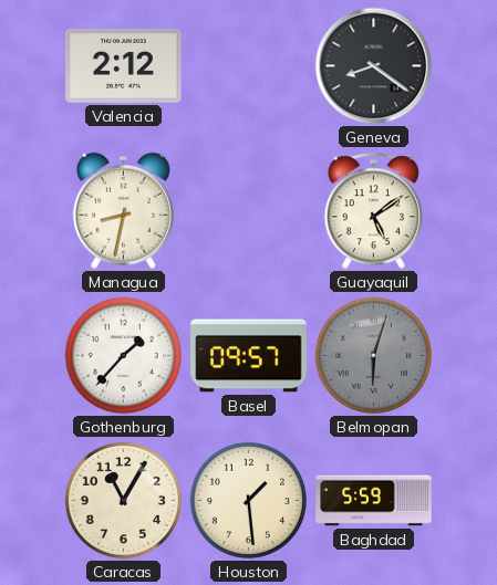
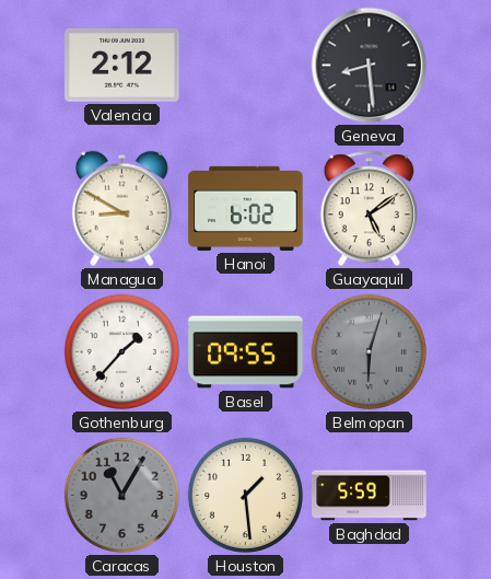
Geneva: 8:21 -> 8:29 (370, 66)
Managua: 8:32 -> 8:50 (121, 208)
Hanoi: none -> 6:02 (246, 208)
Basel: 09:57 -> 09:55 (246, 352)
Caracas dial: cream -> grey (121, 495)
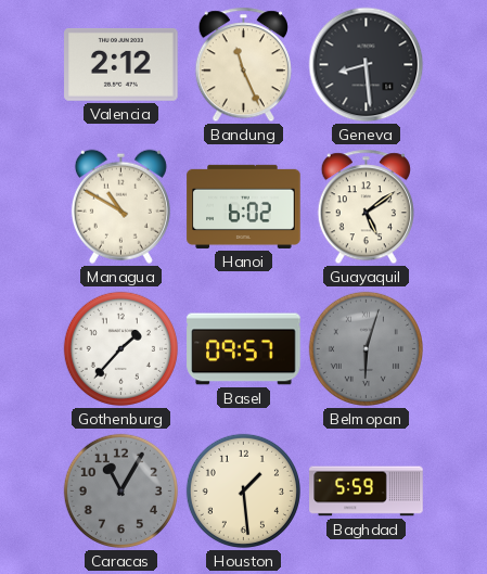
Bandung: none -> 11:26 (243, 65)
Managua: 8:50 -> 10:50 (120, 206)
Basel: 09:55 -> 09:57 (244, 349)
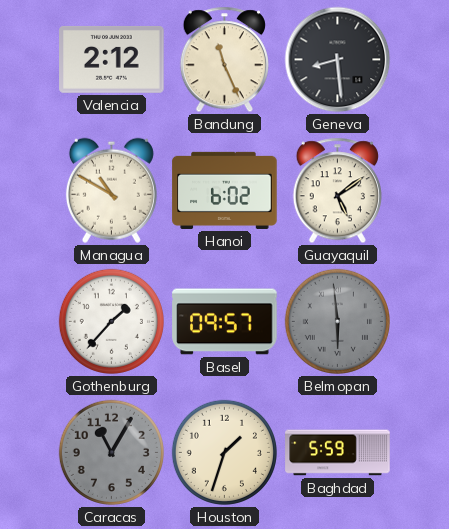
Belmopan: 6:03 -> 5:59 (337, 321)
Houston: 1:29 -> 1:33 (224, 452)
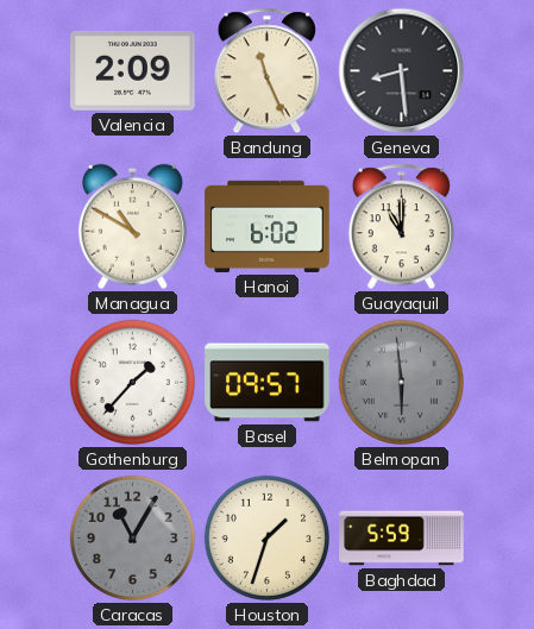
Valencia: 2:12 -> 2:09 (133, 70)
Guayaquil: 5:09 -> 11:00 (401, 227)
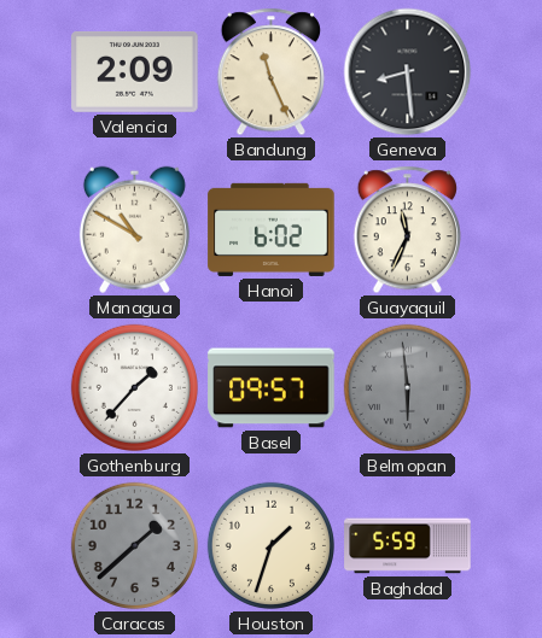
Guayaquil: 11:00 -> 11:34 (407, 230)
Caracas: 11:05 -> 1:38 (134, 545)
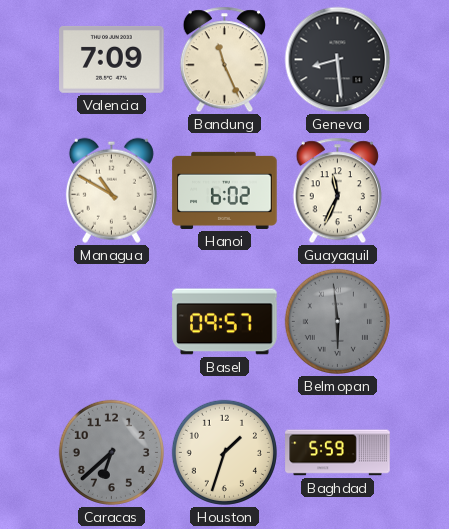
Valencia: 2:09 -> 7:09 (112, 59)
Gothenburg: 1:37 -> none (134, 387)
Caracas: 1:38 -> 6:38 (111, 452)
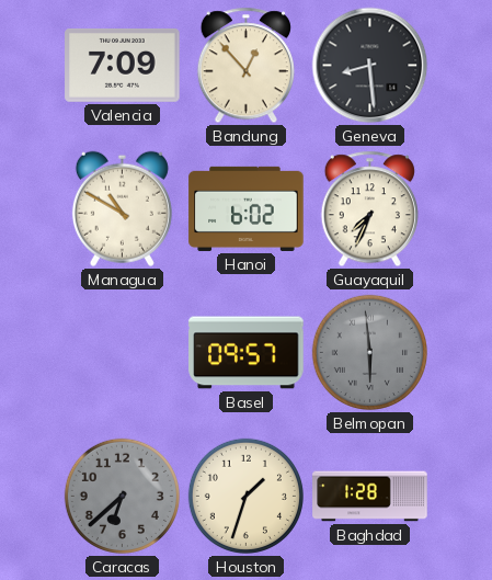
Bandung: 11:26 -> 12:53 (245, 66)
Guayaquil: 11:34 -> 7:34 (369, 209)
Baghdad: 5:59 -> 1:28 (370, 497)
